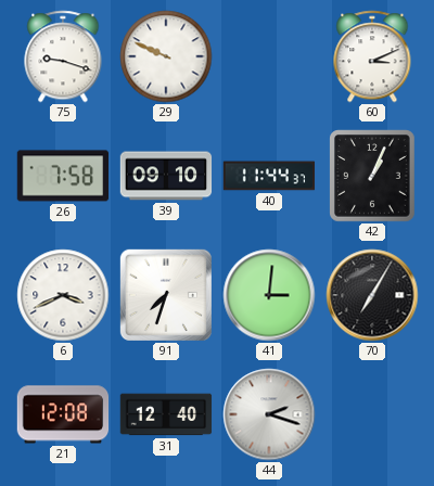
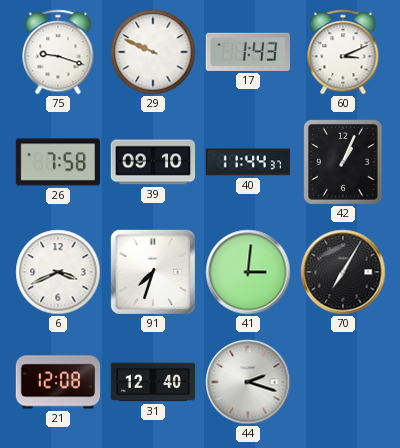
17: none -> 1:43 (248, 52)
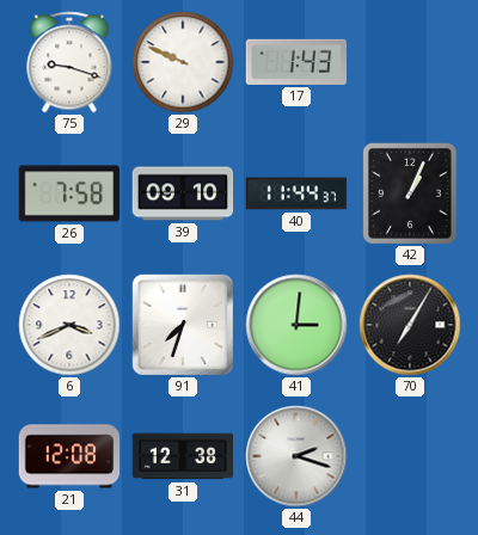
60: 3:11 -> none (343, 52)
31: 12:40 -> 12:38 (183, 456)
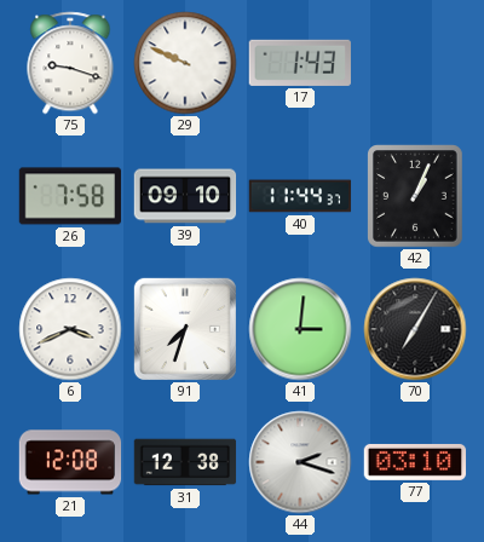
77: none -> 03:10 (415, 462)
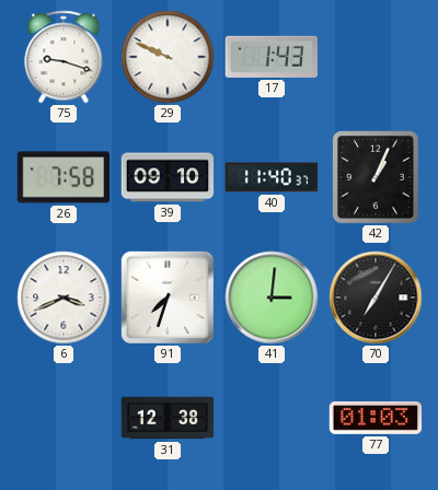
40: 11:44 -> 11:40 (272, 177)
21: 12:08 -> none (70, 462)
44: 2:18 -> none (300, 462)
77: 03:10 -> 01:03 (376, 418)
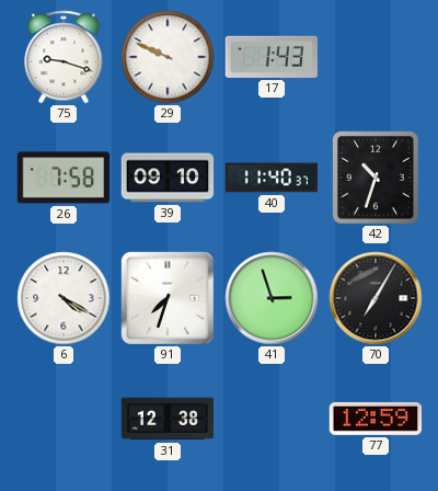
42: 1:04 -> 10:33 (376, 178)
6: 3:41 -> 4:20 (64, 298)
41: 3:01 -> 2:57 (272, 298)
77: 01:03 -> 12:59 (376, 419)
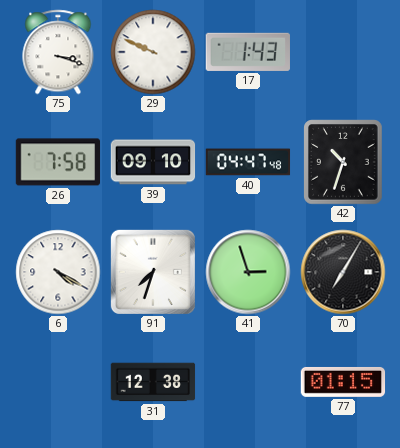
75: 9:18 -> 3:18 (58, 52)
40: 11:40 -> 04:47 (248, 162)
77: 12:59 -> 01:15 (343, 382)
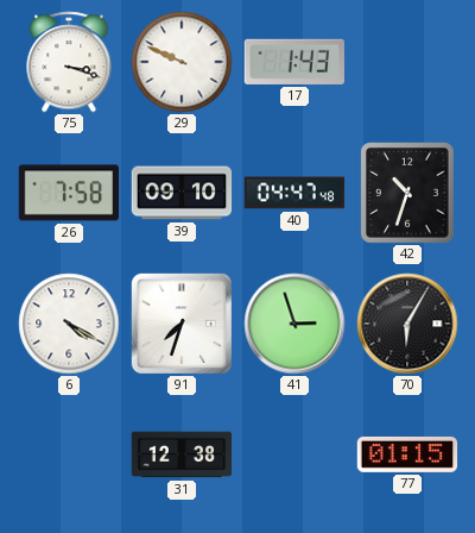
70: 7:05 -> 6:05 (407, 324)
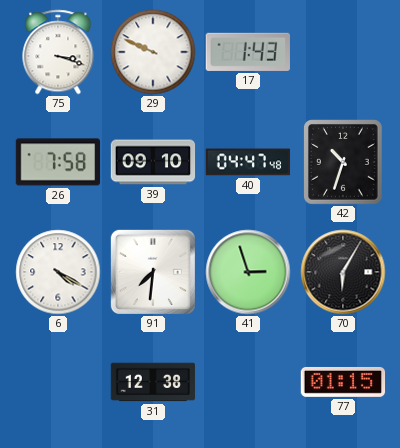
91: 7:33 -> 7:31 (153, 272)
